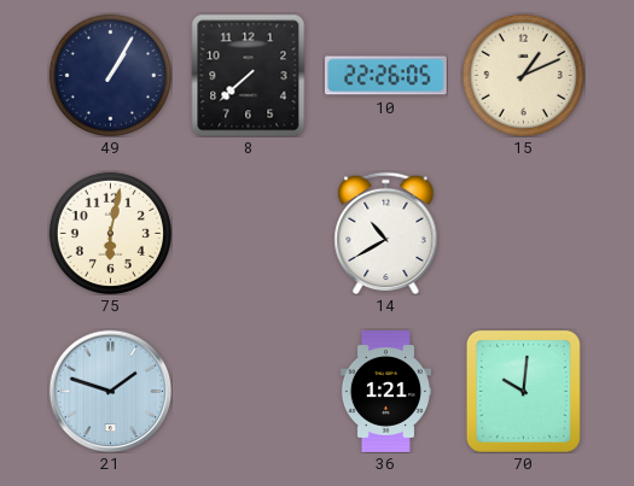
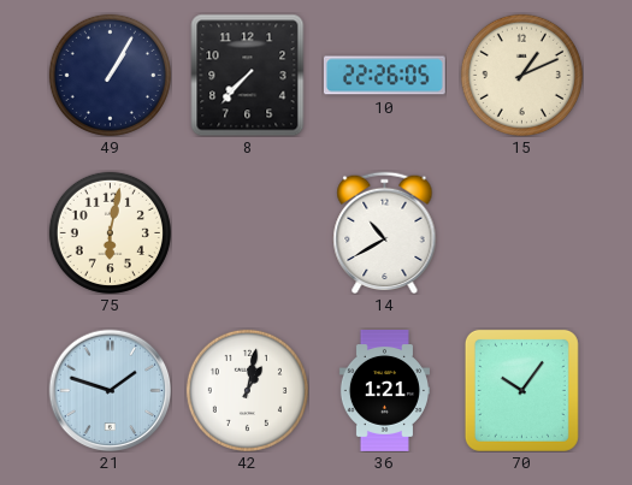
8: 7:38 -> 7:37 (248, 75)
42: none -> 1:02 (247, 390)
70: 10:01 -> 10:06 (521, 390)
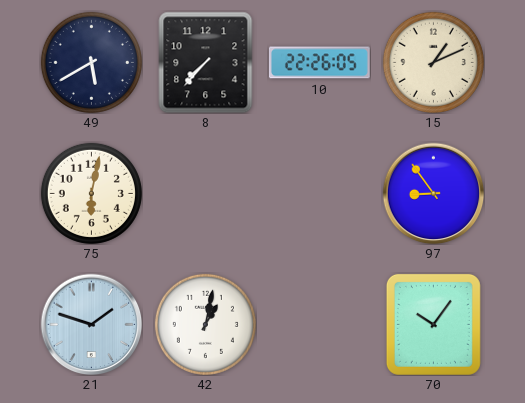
49: 1:05 -> 5:40 (91, 62)
14: 10:40 -> none (385, 232)
97: none -> 8:54 (433, 193)
36: 1:21 -> none (384, 391)
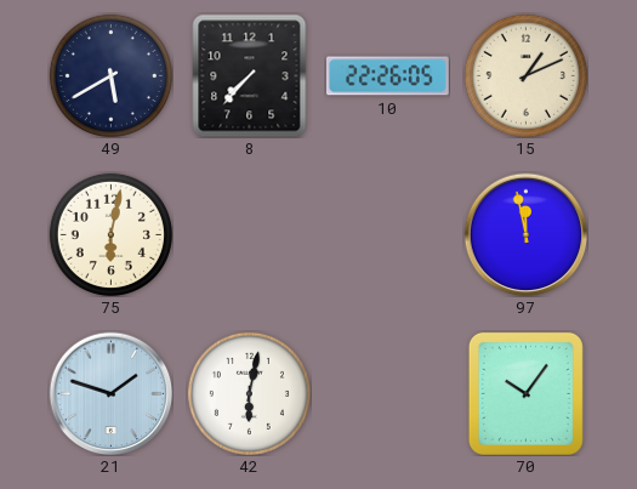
97: 8:54 -> 11:58 (525, 234)
42: 1:02 -> 6:02 (249, 393)
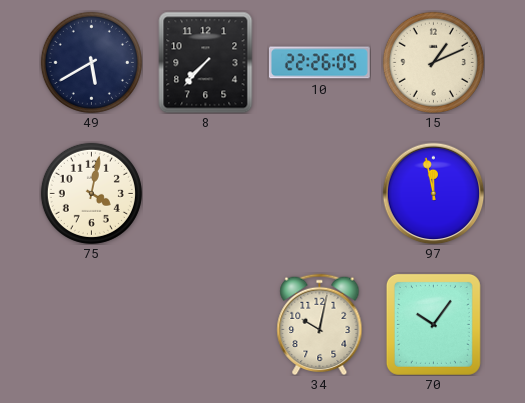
75: 6:02 -> 4:02 (91, 193)
21: 1:48 -> none (110, 393)
42: 6:02 -> none (249, 393)
34: none -> 10:02 (320, 324)
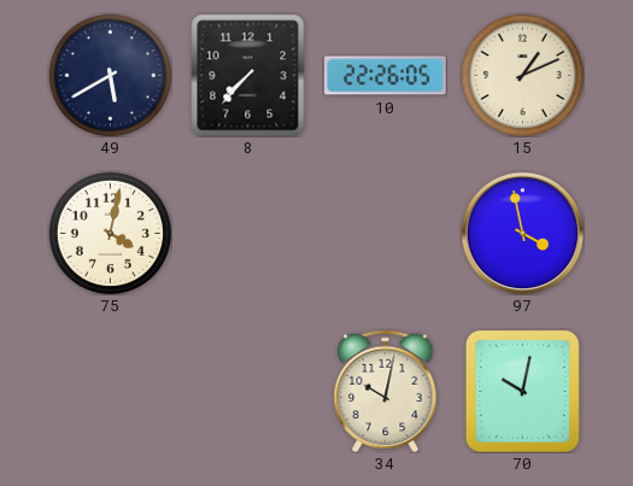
97: 11:58 -> 3:58 (522, 233)
70: 10:06 -> 10:02 (522, 391)
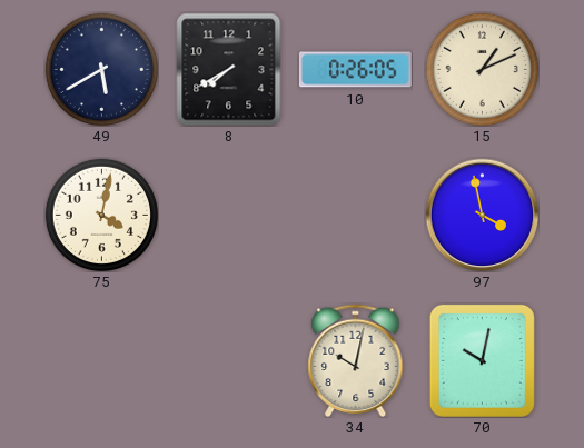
8: 7:37 -> 7:40 (229, 69)
10: 22:26 -> 0:26 (355, 70)
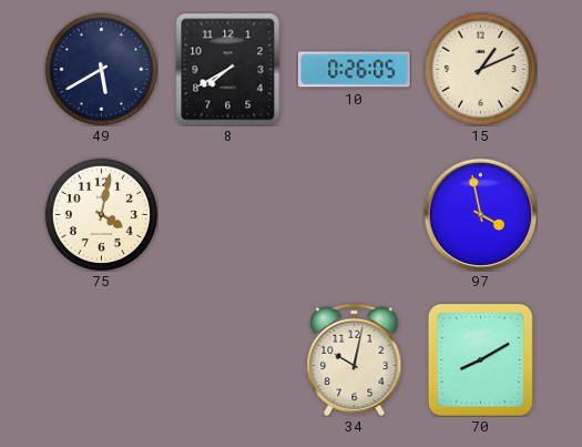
70: 10:02 -> 8:10 (480, 359)
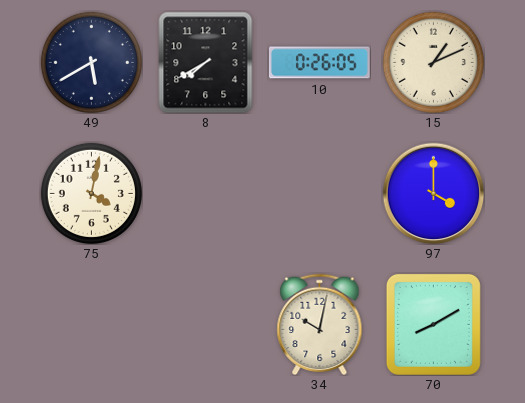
97: 3:58 -> 4:00 (433, 193)
